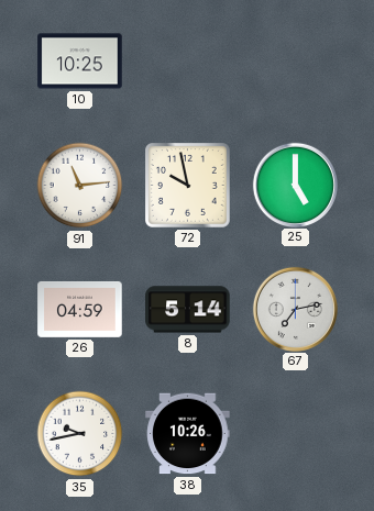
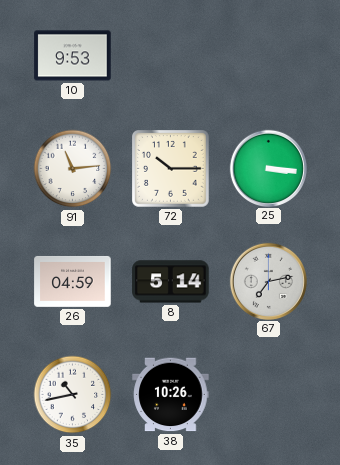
10: 10:25 -> 9:53 (73, 56)
72: 9:58 -> 10:15 (171, 169)
25: 5:00 -> 3:16 (268, 168)
35: 9:43 -> 10:43 (73, 395)
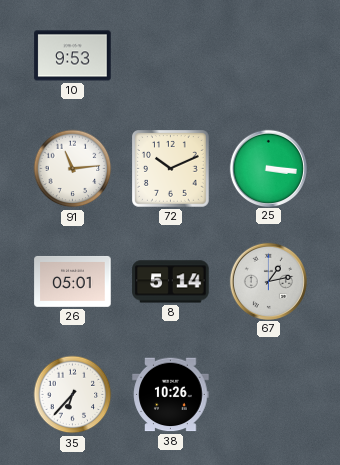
72: 10:15 -> 10:11 (171, 169)
26: 04:59 -> 05:01 (73, 281)
67: 7:13 -> 1:13 (268, 281)
35: 10:43 -> 6:37 (73, 395)
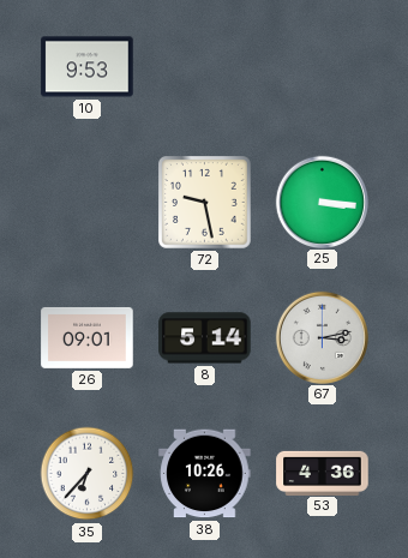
91: 11:14 -> none (73, 169)
72: 10:11 -> 9:28 (205, 203)
26: 05:01 -> 09:01 (88, 337)
67: 1:13 -> 3:13 (322, 337)
53: none -> 4:36 (323, 473)
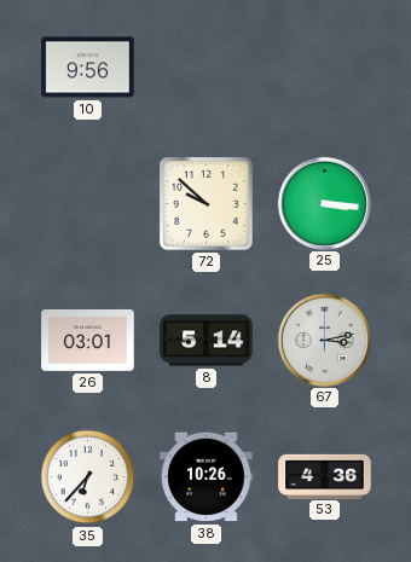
10: 9:53 -> 9:56 (88, 68)
72: 9:28 -> 9:52 (207, 204)
26: 09:01 -> 03:01 (88, 340)
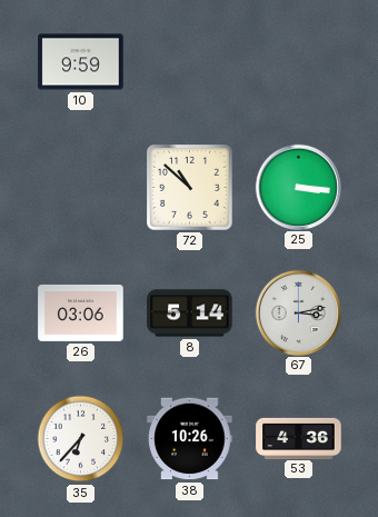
10: 9:56 -> 9:59 (81, 62)
72: 9:52 -> 10:52 (190, 188)
26: 03:01 -> 03:06 (81, 312)
